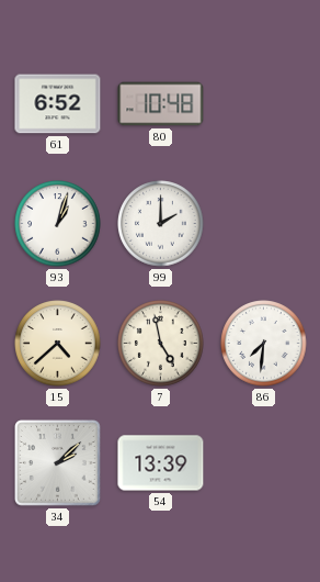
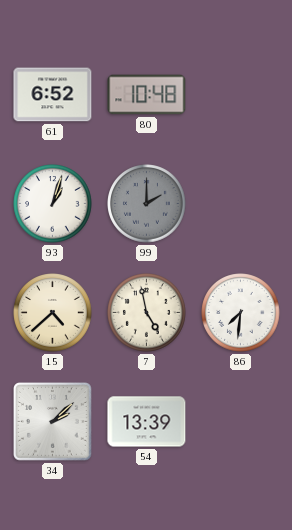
99 dial: white -> grey (147, 204)
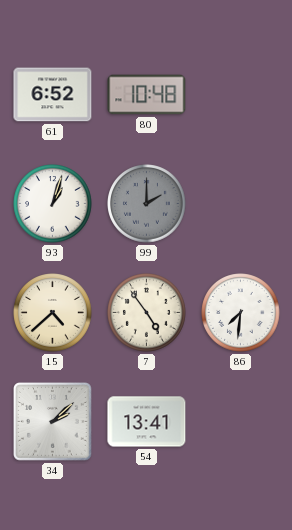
7: 4:58 -> 4:54 (147, 313)
54: 13:39 -> 13:41 (147, 422)
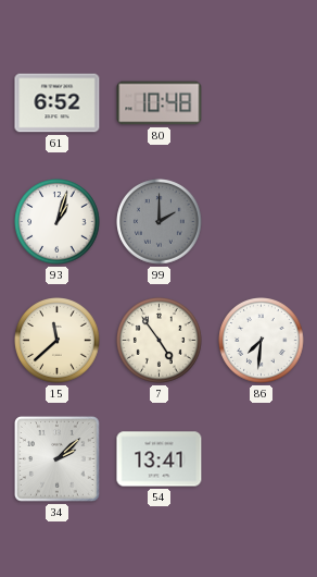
15: 4:38 -> 11:38 (58, 341)
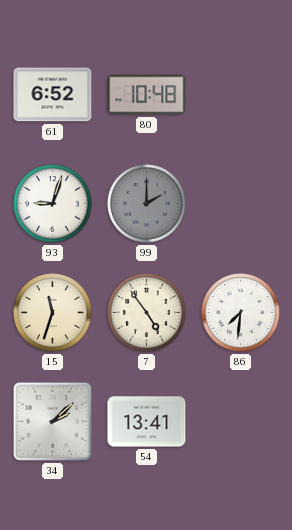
93: 1:03 -> 9:03 (53, 204)
15: 11:38 -> 11:33 (53, 313)
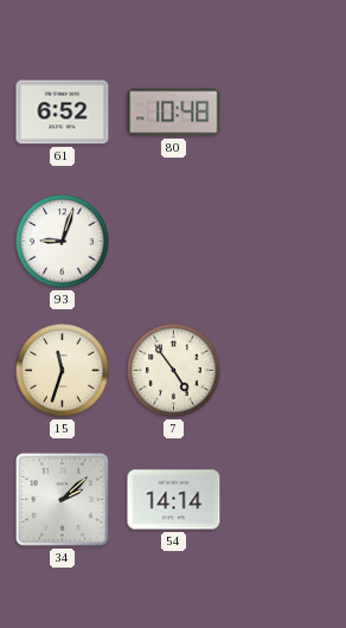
99: 2:00 -> none (147, 204)
86: 7:31 -> none (241, 313)
54: 13:41 -> 14:14 (174, 500)
